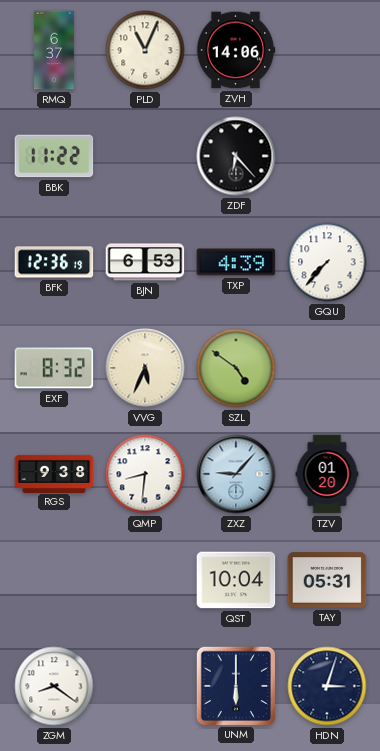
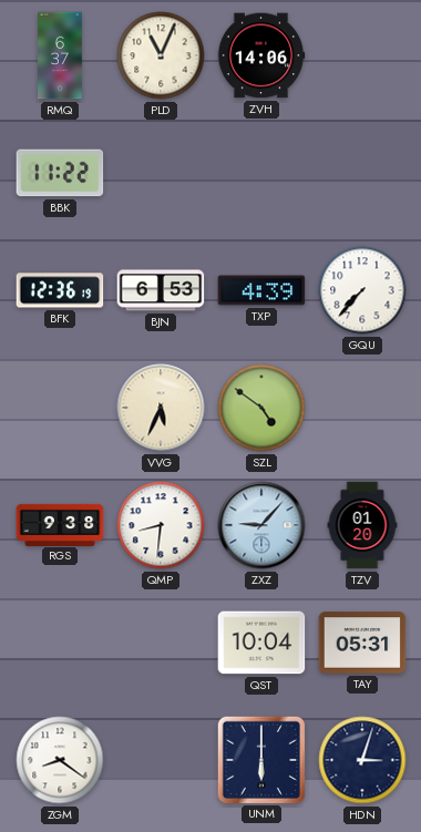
ZDF: 6:23 -> none (236, 156)
EXF: 8:32 -> none (54, 368)
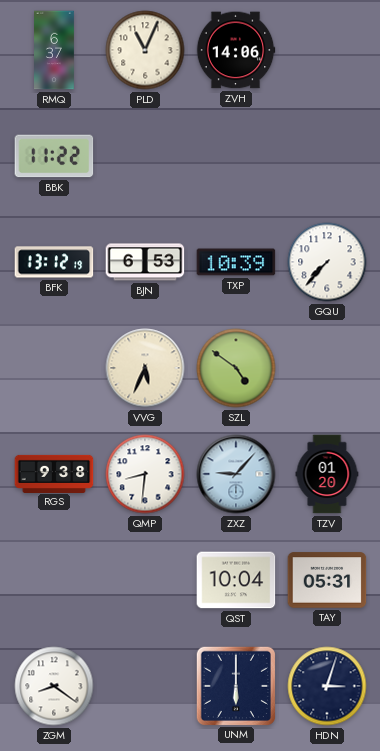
BFK: 12:36 -> 13:12 (54, 262)
TXP: 4:39 -> 10:39 (236, 262)
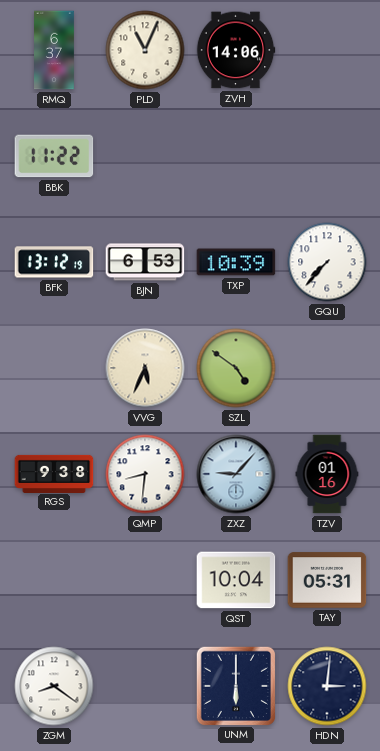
TZV: 01:20 -> 01:16 (327, 474)
HDN: 3:03 -> 3:01 (327, 686)
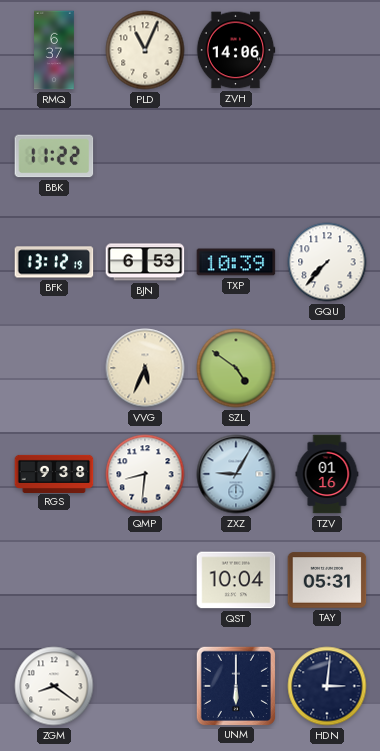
ZXZ: 9:07 -> 9:05 (236, 474)
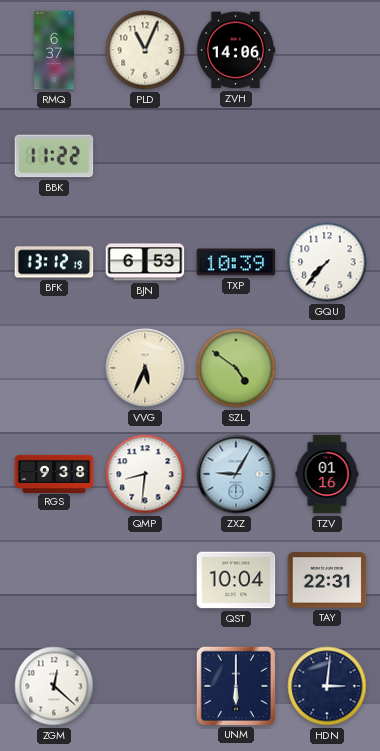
TAY: 05:31 -> 22:31 (327, 580)
ZGM: 8:21 -> 12:22 (54, 686)
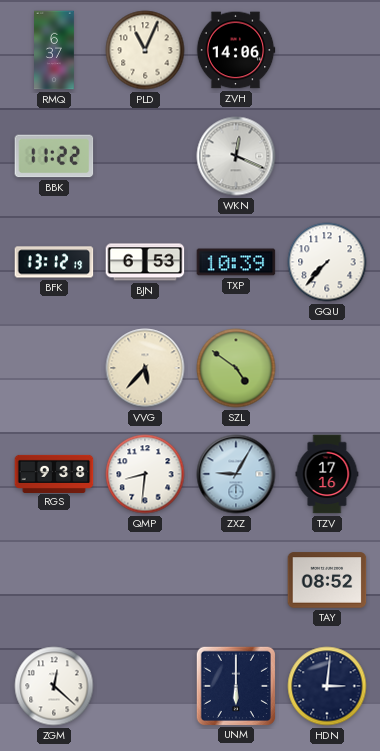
WKN: none -> 12:19 (236, 156)
VVG: 5:34 -> 5:37 (145, 368)
TZV: 01:16 -> 17:16 (327, 474)
QST: 10:04 -> none (236, 580)
TAY: 22:31 -> 08:52 (327, 580)
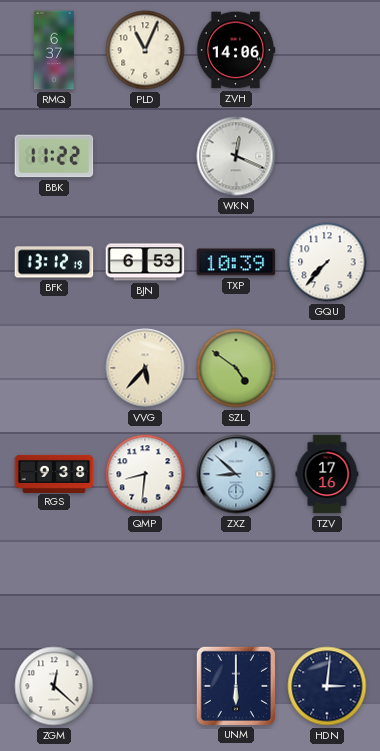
ZXZ: 9:05 -> 8:52 (236, 474)
TAY: 08:52 -> none (327, 580)
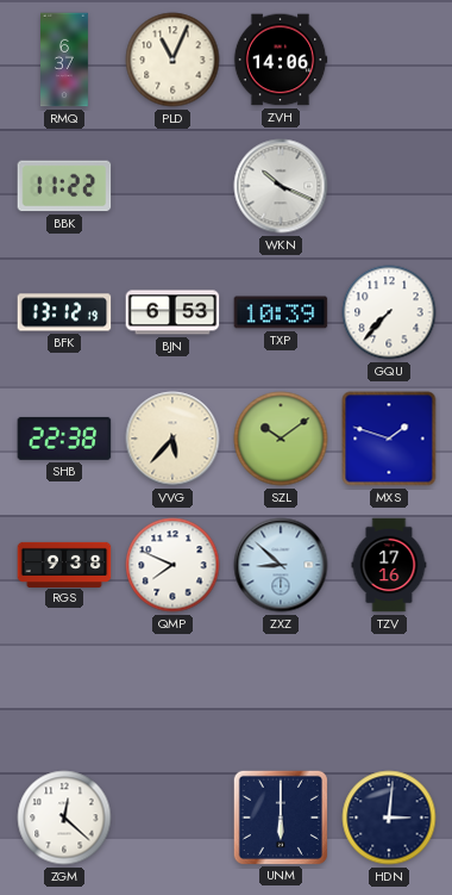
WKN: 12:19 -> 10:19 (281, 186)
SHB: none -> 22:38 (64, 439)
SZL: 4:51 -> 10:09 (281, 439)
MXS: none -> 1:48 (389, 439)
QMP: 8:31 -> 7:49 (172, 565)
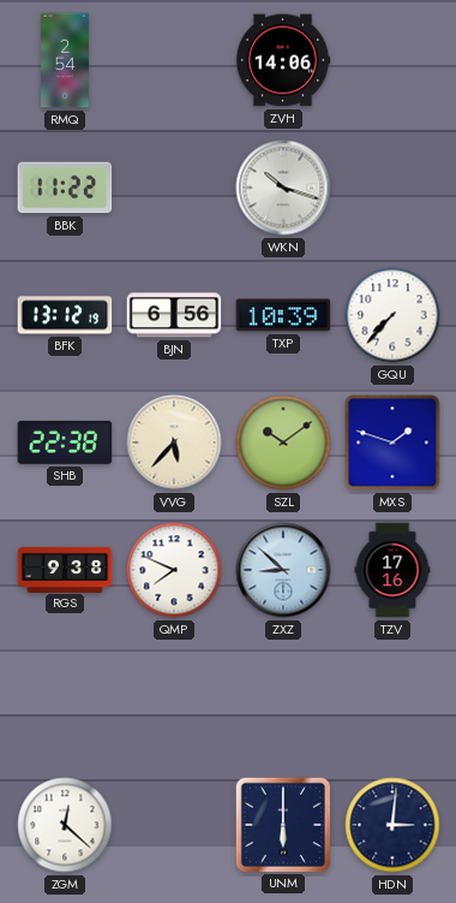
RMQ: 6:37 -> 2:54 (66, 60)
PLD: 11:04 -> none (172, 60)
WKN: 10:19 -> 10:18 (283, 188)
BJN: 6:53 -> 6:56 (174, 315)
